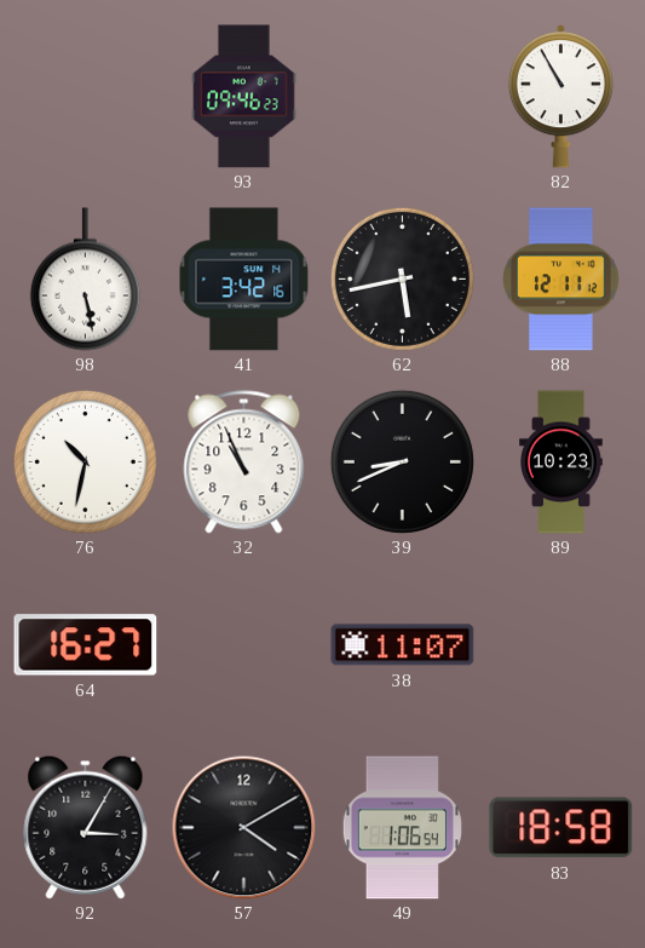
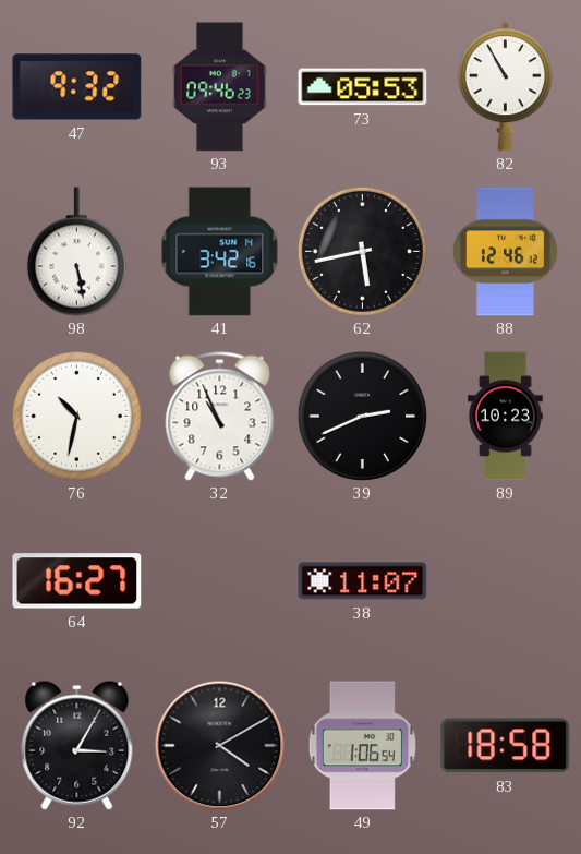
47: none -> 9:32 (77, 87)
73: none -> 05:53 (363, 87)
88: 12:11 -> 12:46 (506, 252)
39: 8:41 -> 2:41 (362, 416)
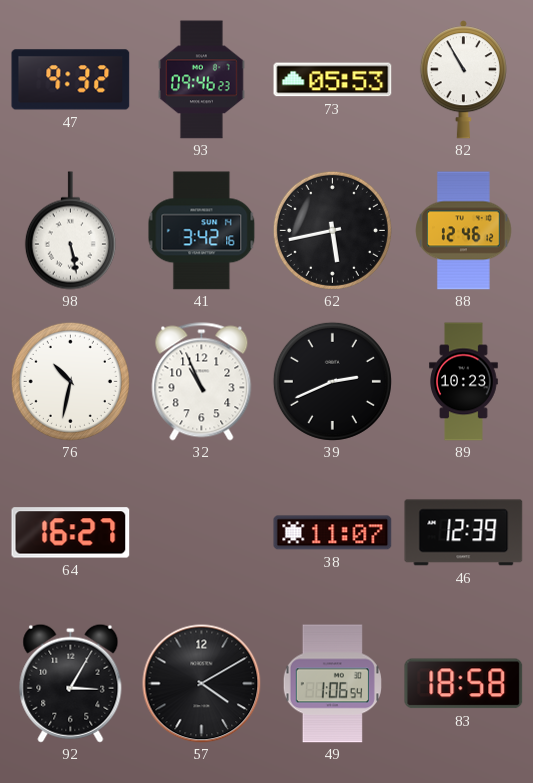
46: none -> 12:39 (464, 533)
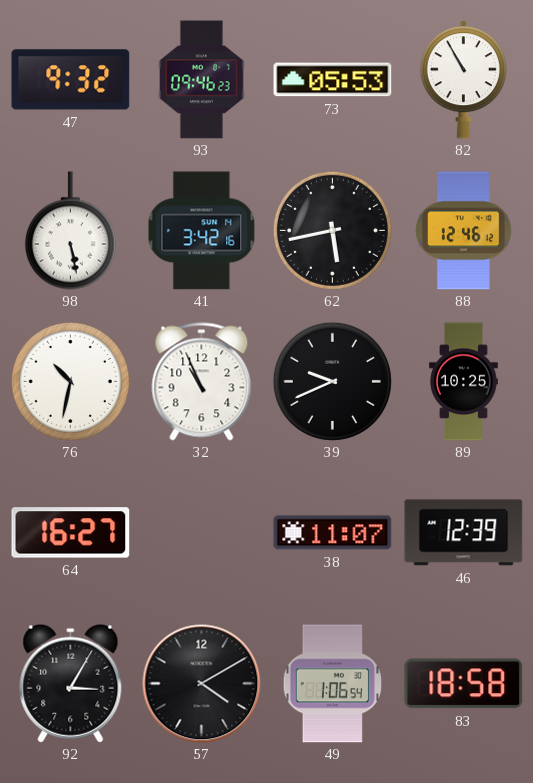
39: 2:41 -> 9:41 (332, 381)
89: 10:23 -> 10:25 (464, 382)
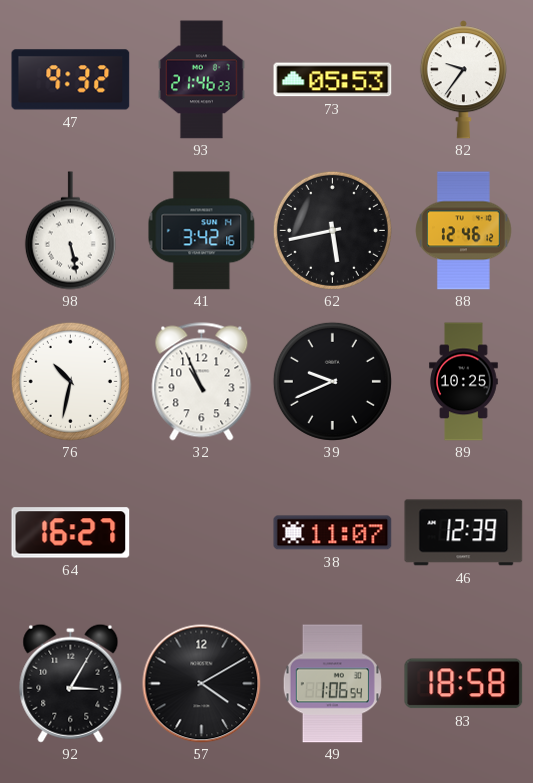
93: 09:46 -> 21:46 (202, 80)
82: 10:55 -> 9:36 (463, 80)
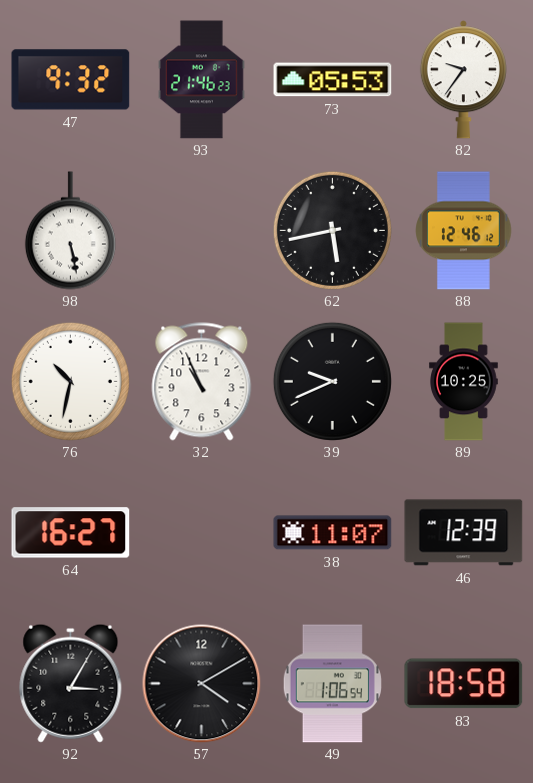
41: 3:42 -> none (202, 231)
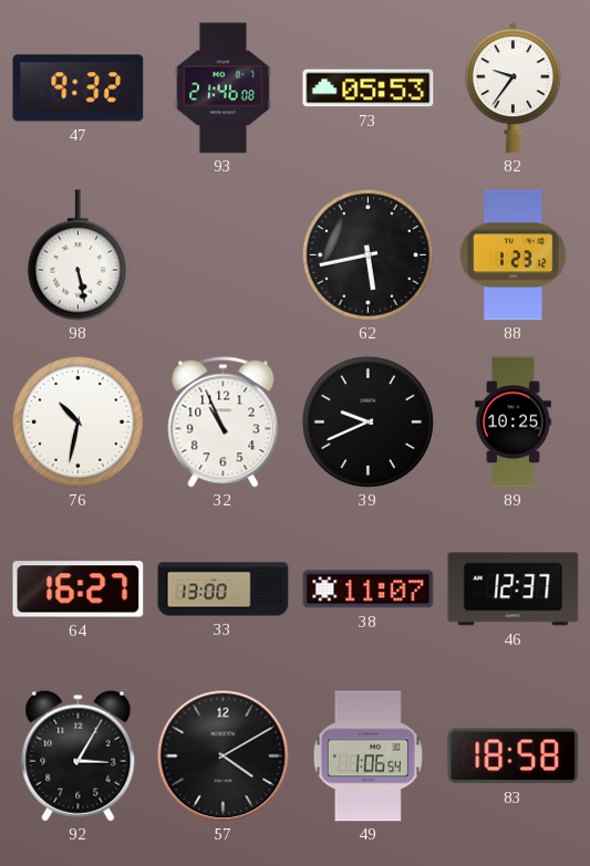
93: 21:46:23 -> 21:46:08 (224, 88)
88: 12:46 -> 1:23 (514, 255)
33: none -> 13:00 (224, 589)
46: 12:39 -> 12:37 (514, 589)
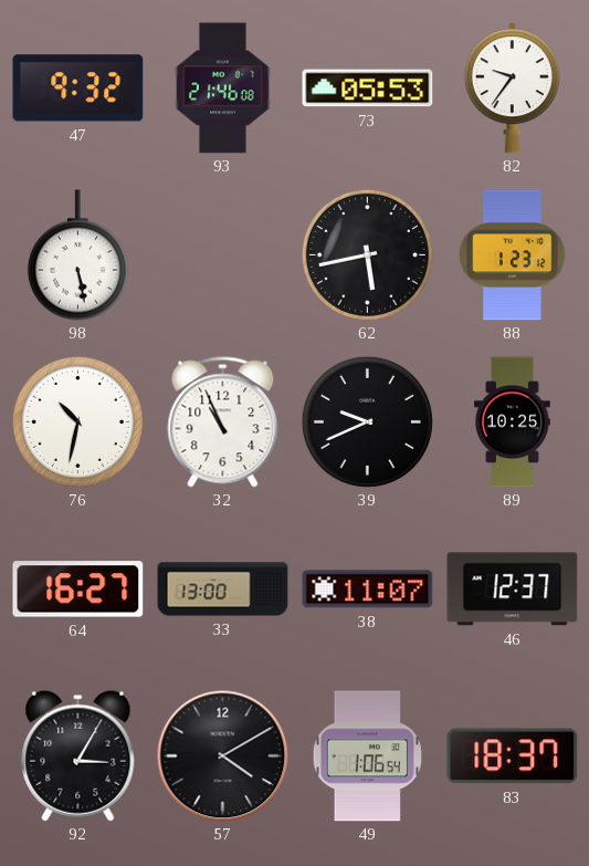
83: 18:58 -> 18:37 (513, 757)
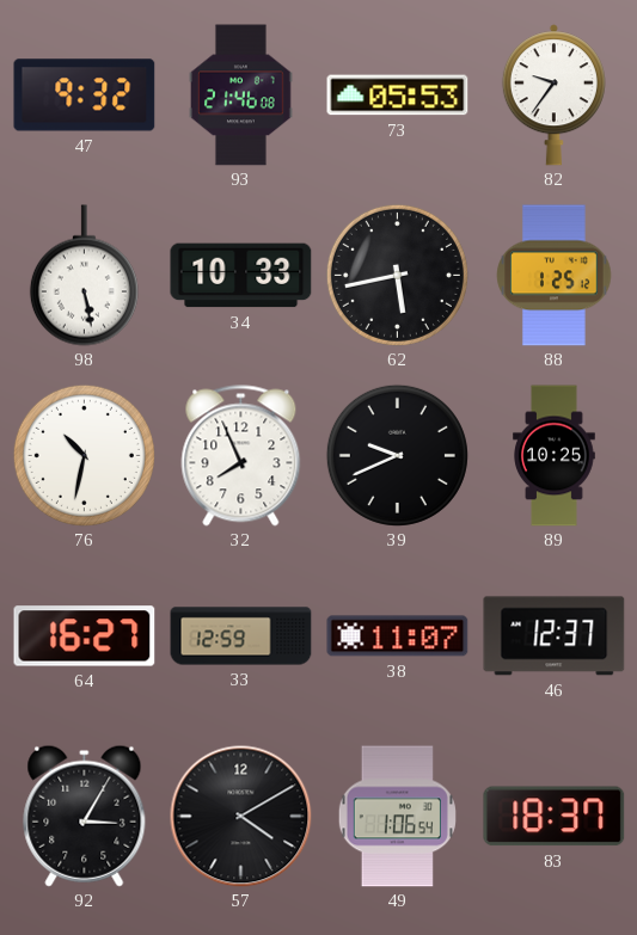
34: none -> 10:33 (241, 276)
88: 1:23 -> 1:25 (555, 276)
32: 10:56 -> 7:56 (241, 456)
33: 13:00 -> 12:59 (241, 636)
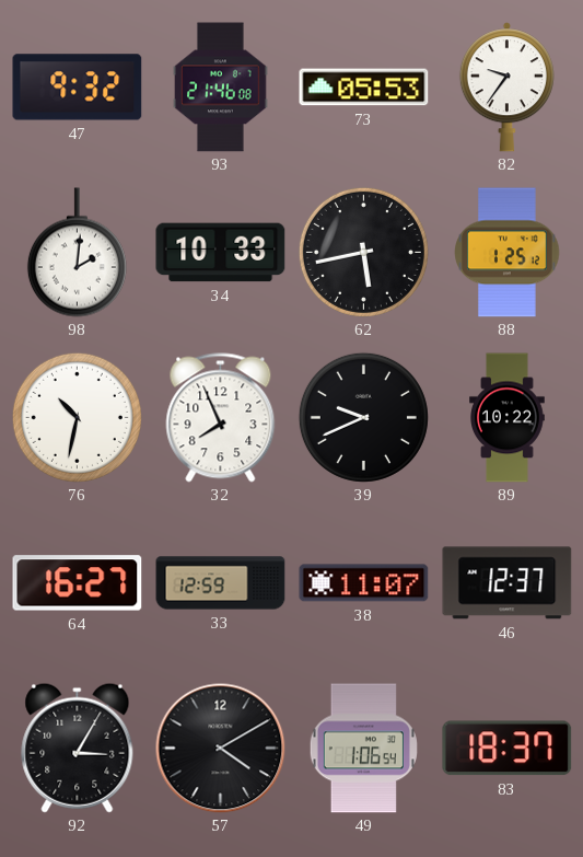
98: 5:28 -> 2:01 (77, 253)
89: 10:25 -> 10:22 (508, 418)
